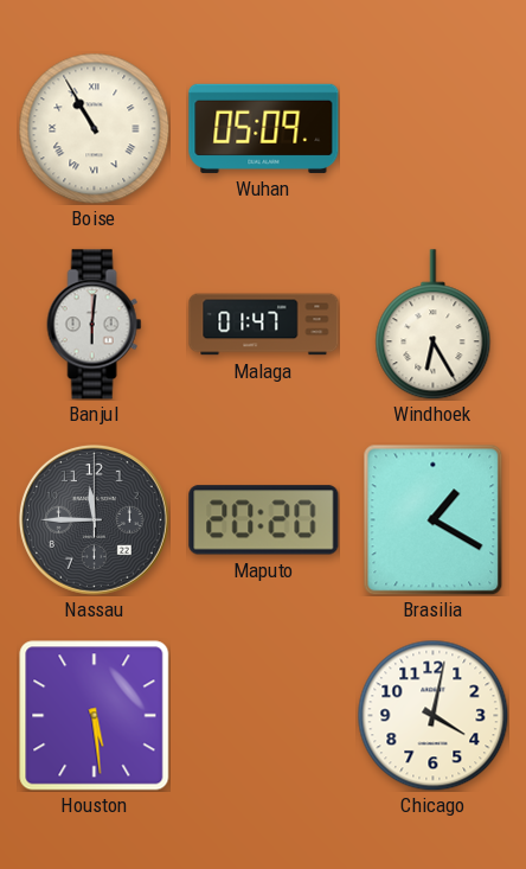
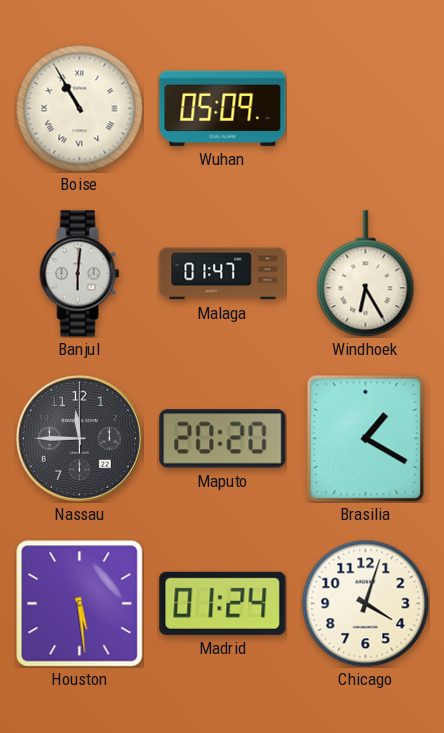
Madrid: none -> 01:24 (223, 603)
Chicago: 4:02 -> 4:03 (365, 603)
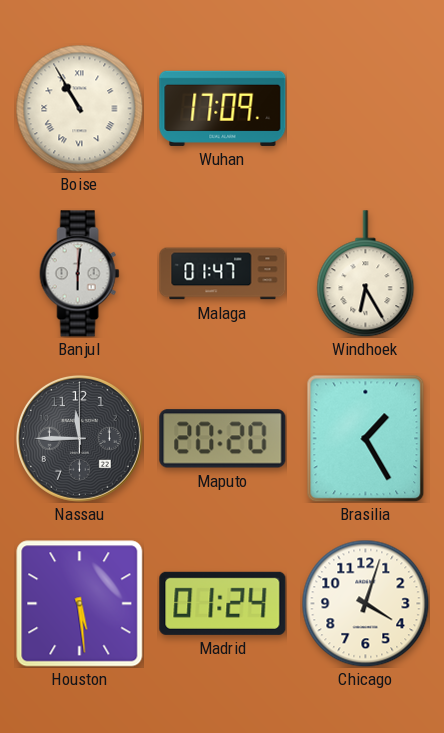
Wuhan: 05:09 -> 17:09 (223, 108)
Brasilia: 1:20 -> 1:25 (366, 438)
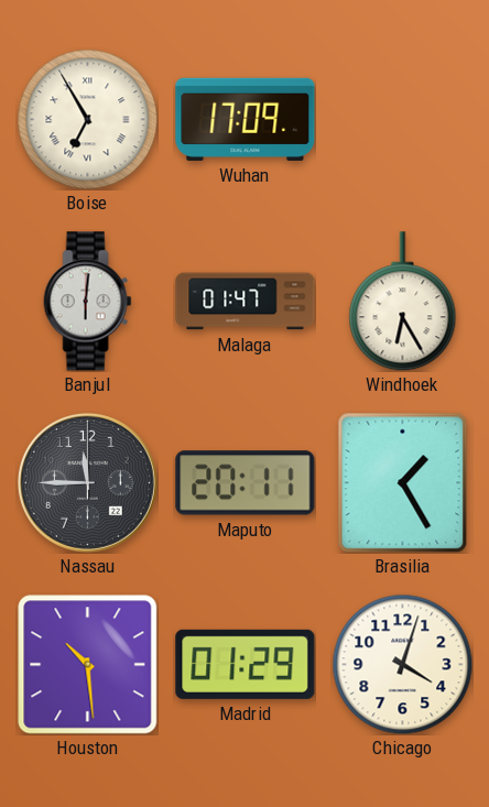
Boise: 10:55 -> 6:55 (87, 119)
Maputo: 20:20 -> 20:11 (246, 483)
Houston: 5:29 -> 10:29 (88, 665)
Madrid: 01:24 -> 01:29 (246, 664)
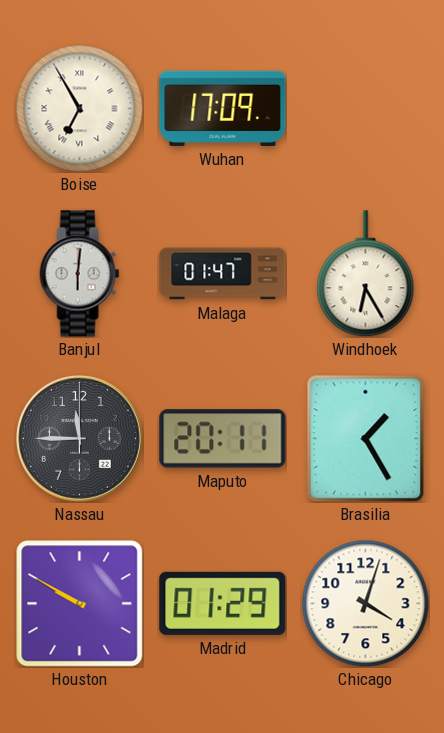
Houston: 10:29 -> 9:50 (80, 604)
